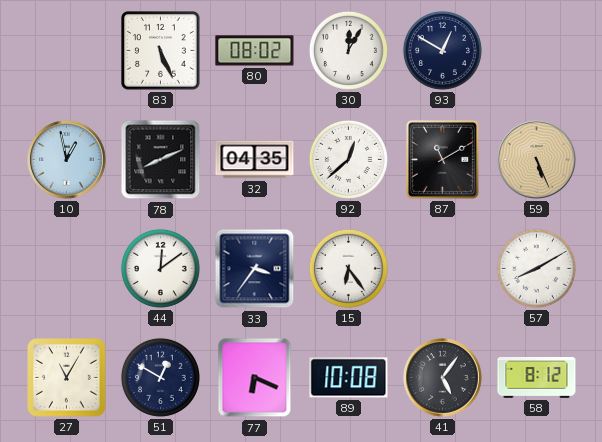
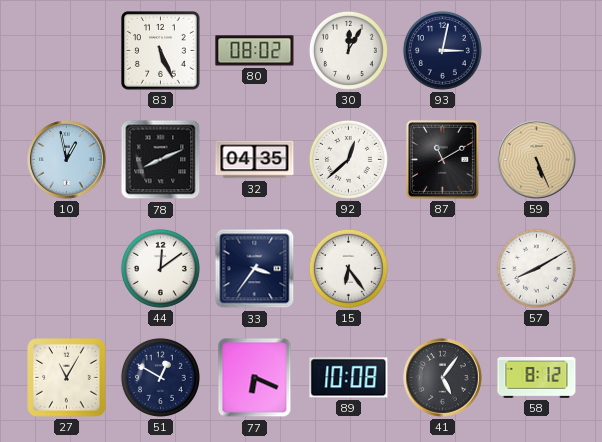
93: 12:50 -> 3:02 (442, 50)
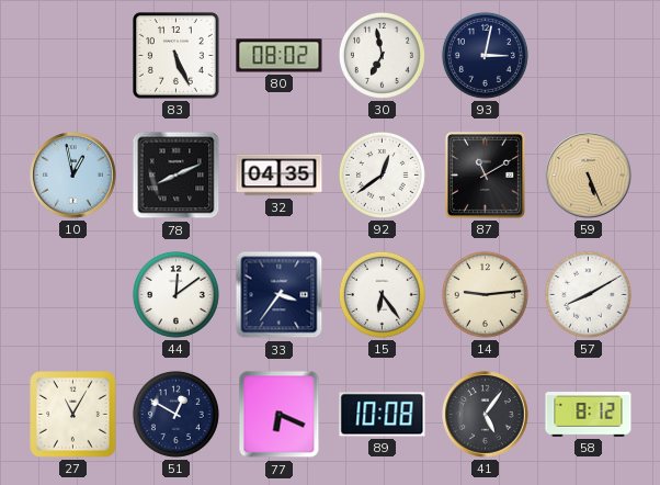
30: 12:05 -> 6:58 (382, 55)
92: 12:38 -> 12:39 (382, 174)
14: none -> 9:14 (485, 294)
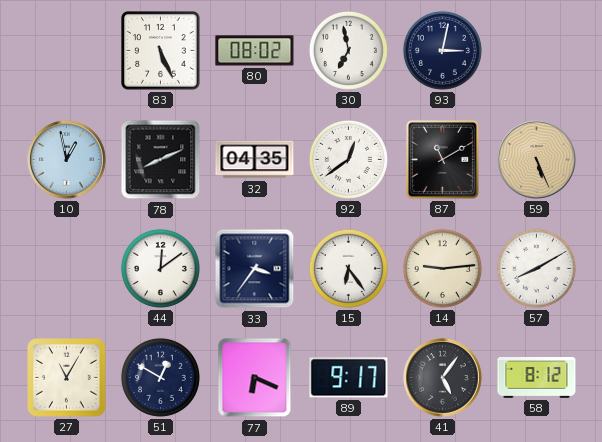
89: 10:08 -> 9:17 (349, 378)
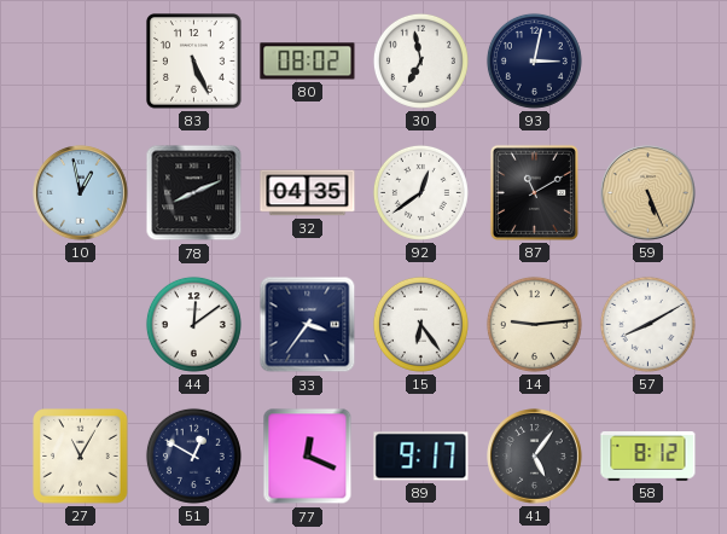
77: 6:19 -> 12:19 (308, 457)
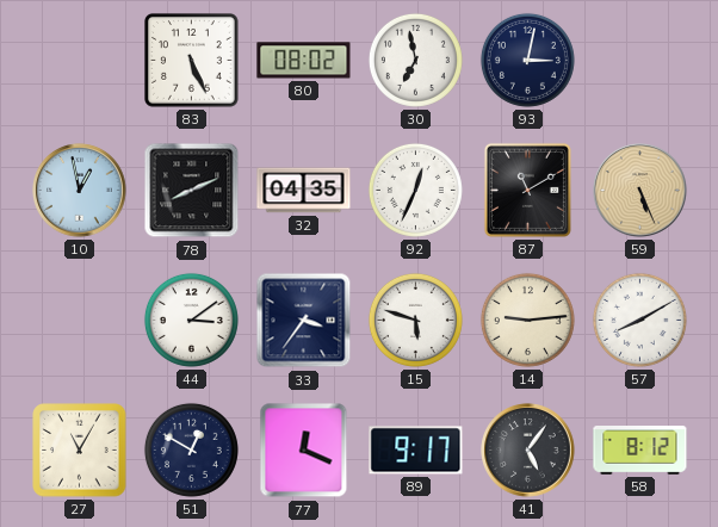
92: 12:39 -> 12:34 (415, 190)
44: 12:09 -> 3:09 (191, 320)
15: 6:24 -> 5:48 (415, 320)
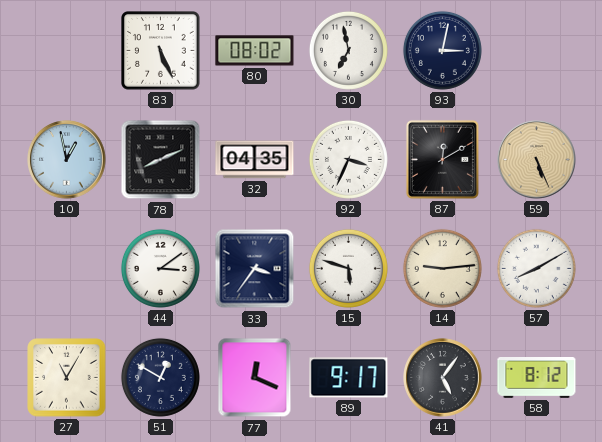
92: 12:34 -> 3:34 (348, 159)
87: 11:10 -> 12:10 (442, 159)
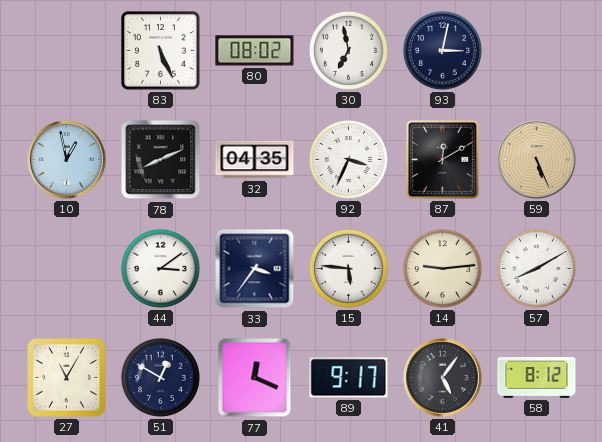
15: 5:48 -> 5:46 (348, 268)
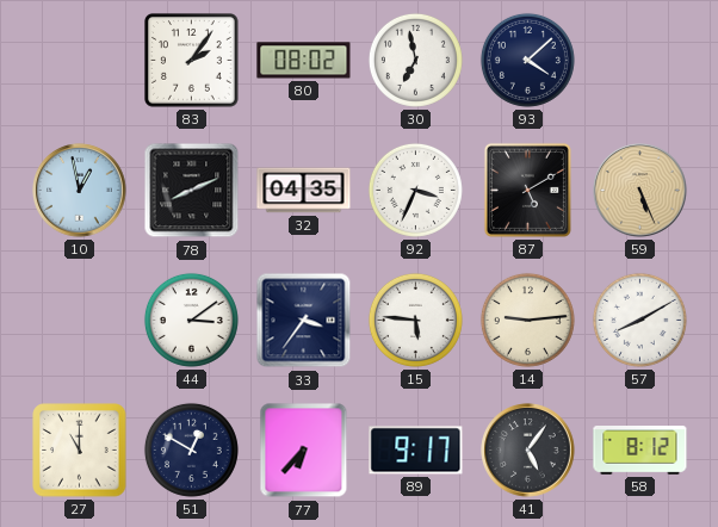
83: 5:26 -> 2:06 (192, 61)
93: 3:02 -> 4:08 (527, 60)
87: 12:10 -> 5:10 (527, 190)
27: 11:05 -> 11:00 (80, 451)
77: 12:19 -> 6:37 (304, 451)
